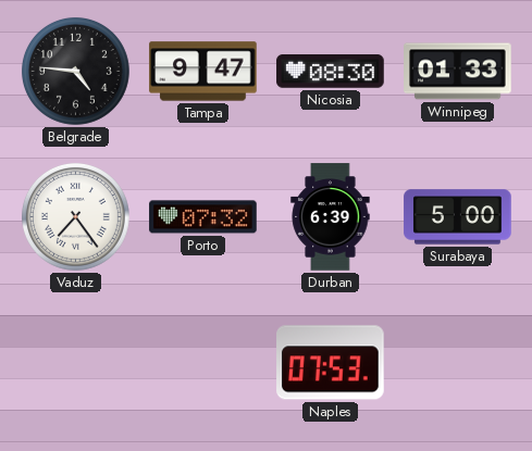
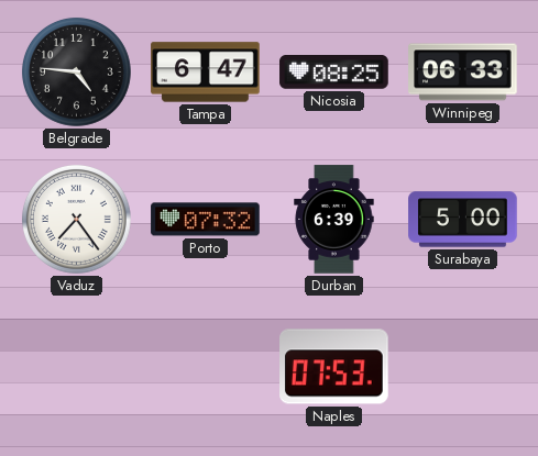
Tampa: 9:47 -> 6:47 (206, 73)
Nicosia: 08:30 -> 08:25 (334, 73)
Winnipeg: 01:33 -> 06:33 (463, 73)
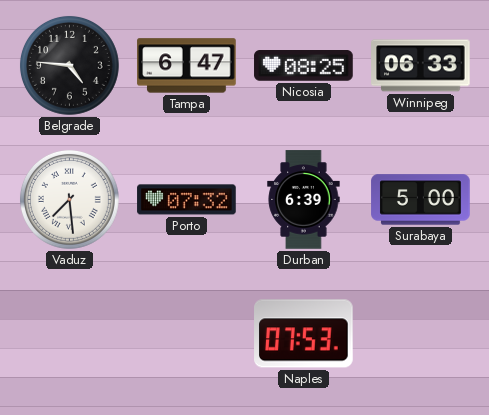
Vaduz: 7:24 -> 7:29 (69, 199)
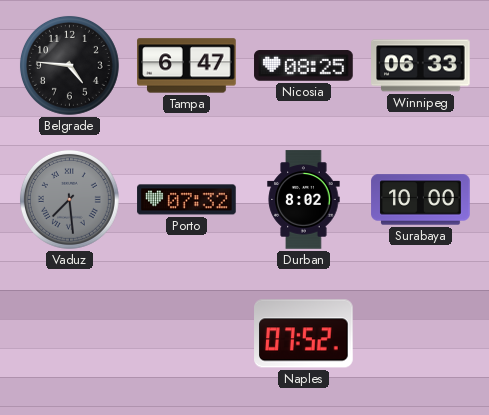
Vaduz dial: white -> grey (69, 199)
Durban: 6:39 -> 8:02 (304, 200)
Surabaya: 5:00 -> 10:00 (421, 200)
Naples: 07:53 -> 07:52 (304, 334)
